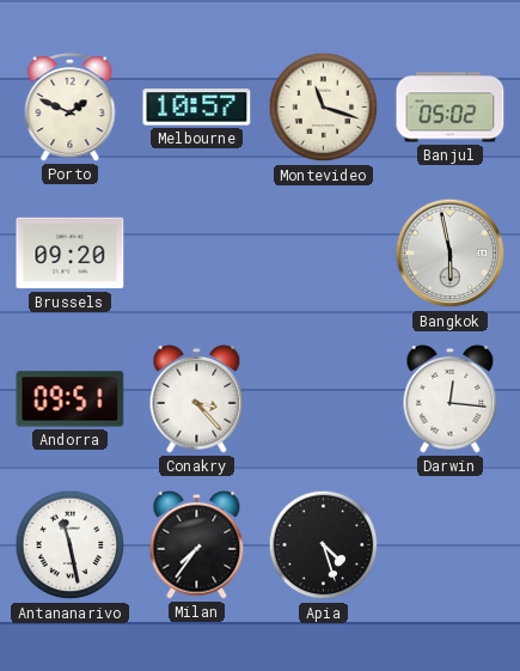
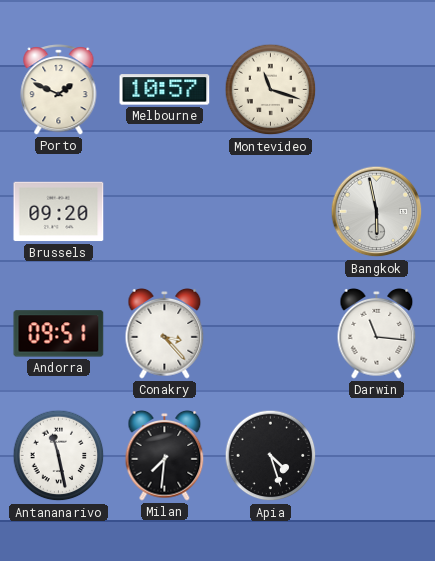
Banjul: 05:02 -> none (451, 108)
Darwin: 12:16 -> 11:16 (377, 334)
Milan: 7:36 -> 7:31 (165, 456)
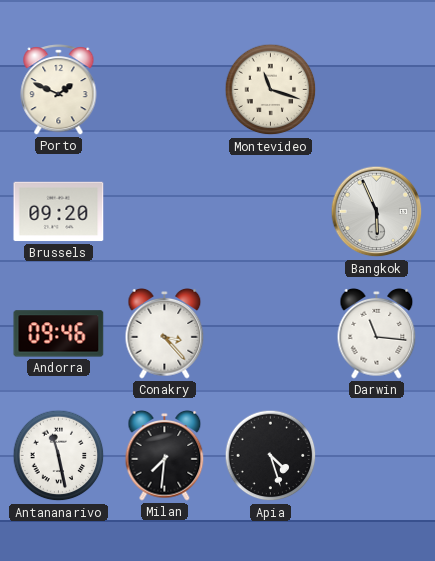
Melbourne: 10:57 -> none (165, 90)
Bangkok: 5:58 -> 5:56 (377, 212)
Andorra: 09:51 -> 09:46 (59, 334)
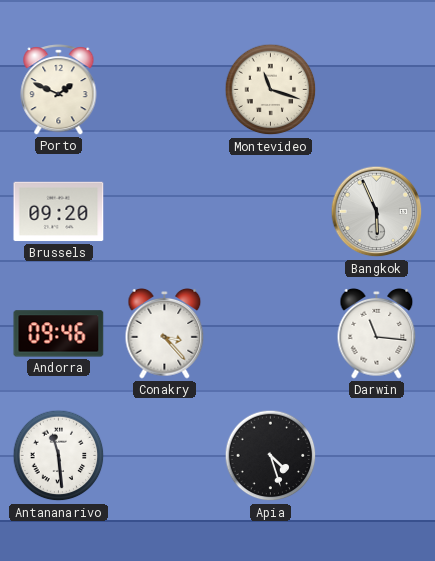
Antananarivo: 11:28 -> 11:29 (59, 456)
Milan: 7:31 -> none (165, 456)
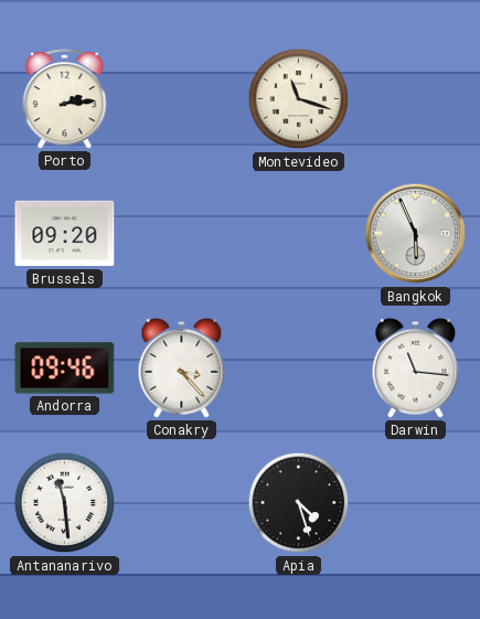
Porto: 1:49 -> 2:14 (65, 99)
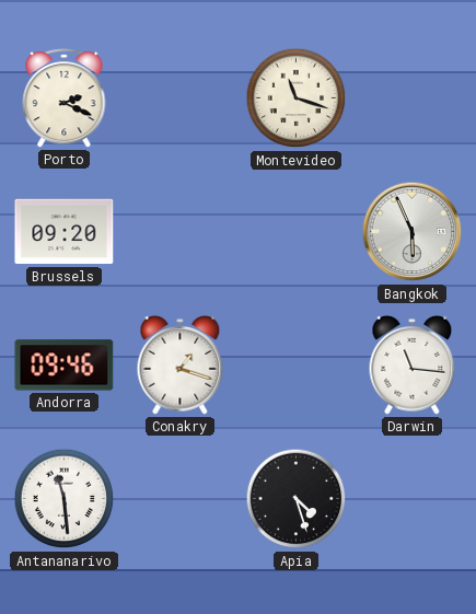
Porto: 2:14 -> 2:19 (65, 99)
Conakry: 3:23 -> 1:18 (181, 366)
